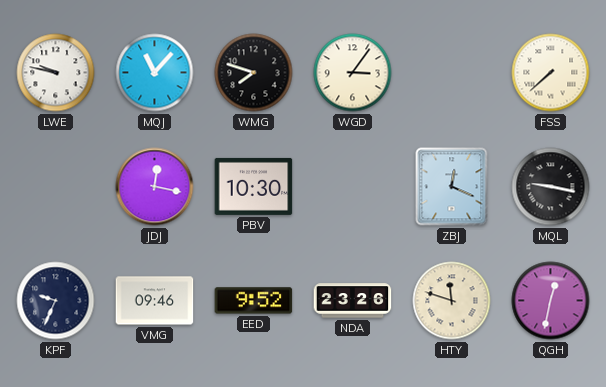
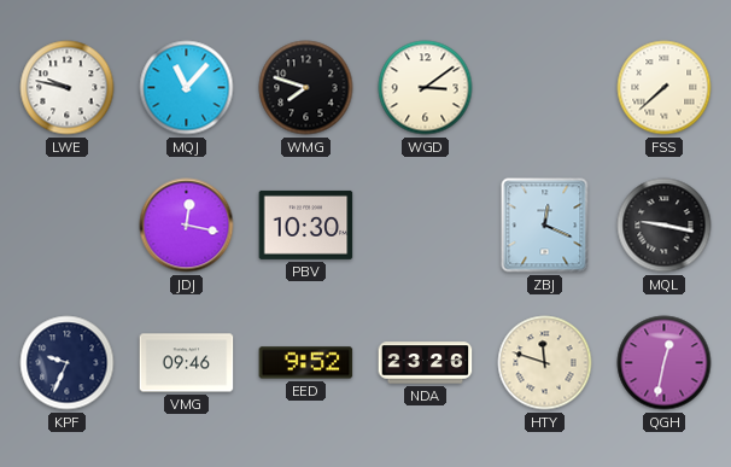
WGD: 3:06 -> 3:09 (426, 88)
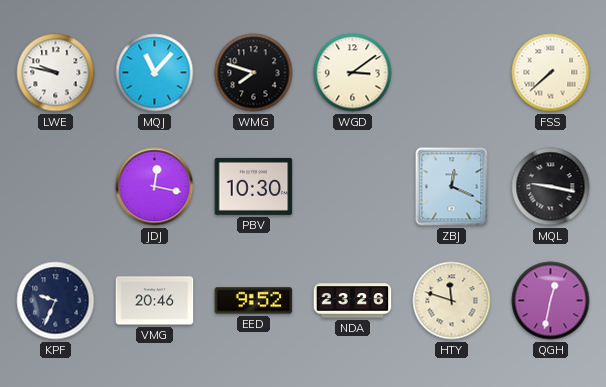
VMG: 09:46 -> 20:46 (155, 301)
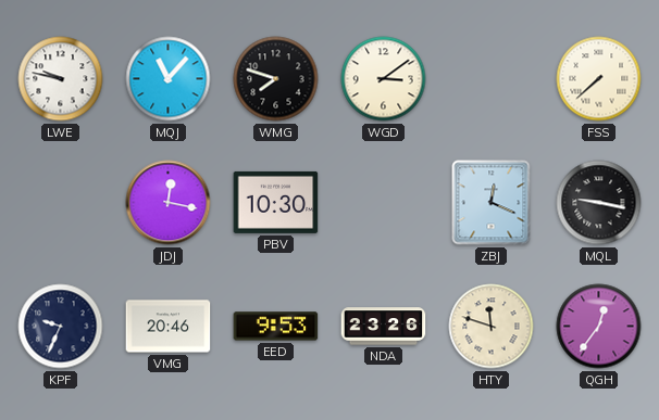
EED: 9:52 -> 9:53 (276, 327)
QGH: 12:32 -> 12:36 (599, 327)
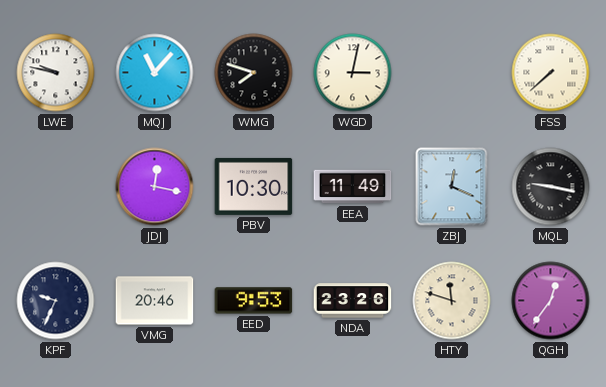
WGD: 3:09 -> 3:02 (353, 73)
EEA: none -> 11:49 (353, 187)
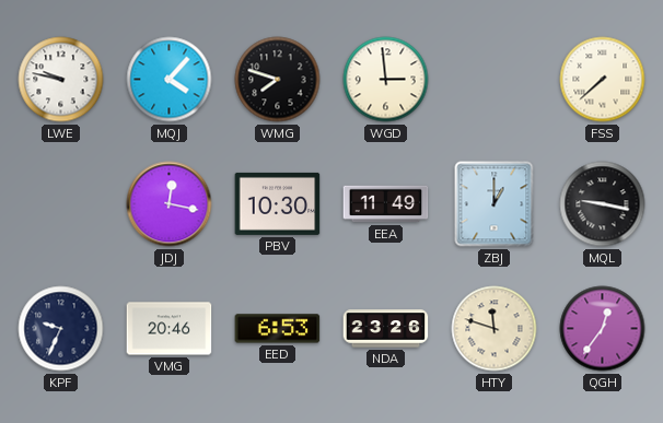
MQJ: 11:07 -> 4:07 (170, 80)
WGD: 3:02 -> 2:59 (386, 80)
ZBJ: 12:19 -> 1:00 (495, 204)
EED: 9:53 -> 6:53 (278, 329)
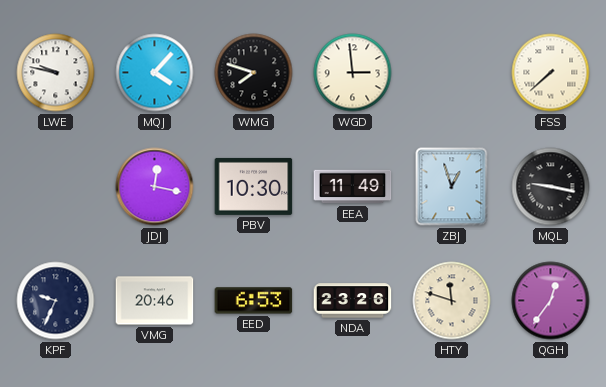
ZBJ: 1:00 -> 12:57 (452, 187)
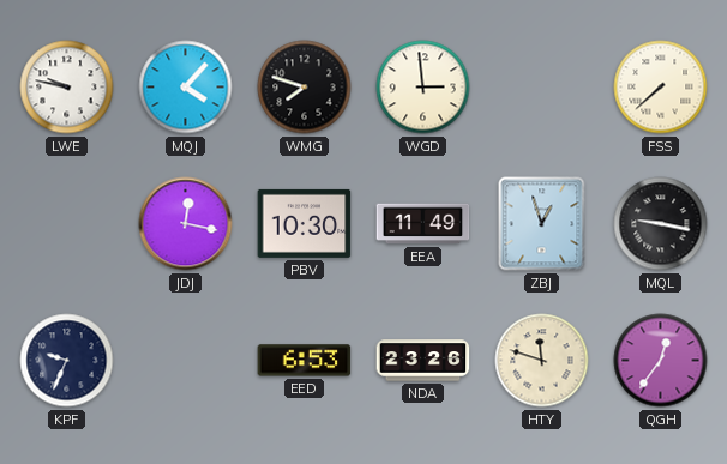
VMG: 20:46 -> none (155, 301)
